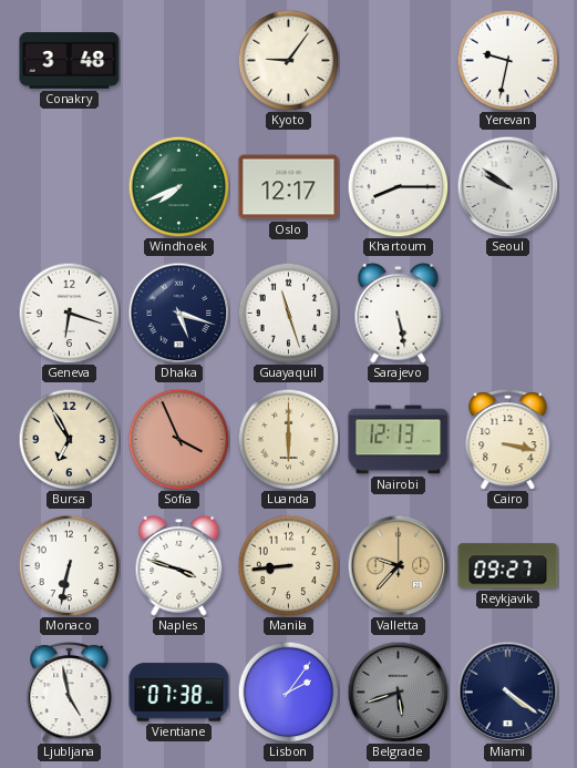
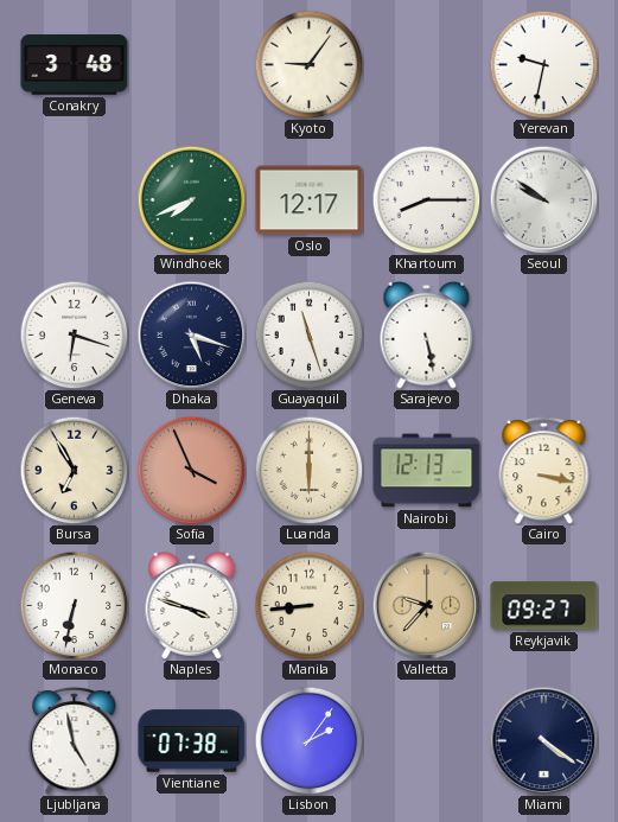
Belgrade: 5:42 -> none (398, 692)
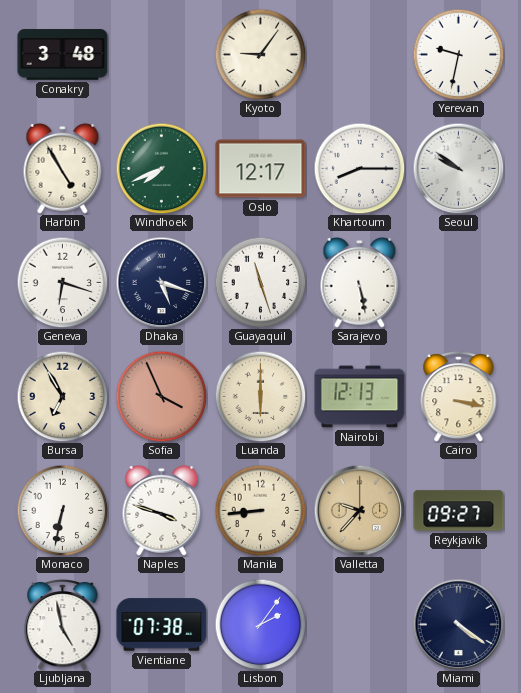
Harbin: none -> 4:55 (63, 168)
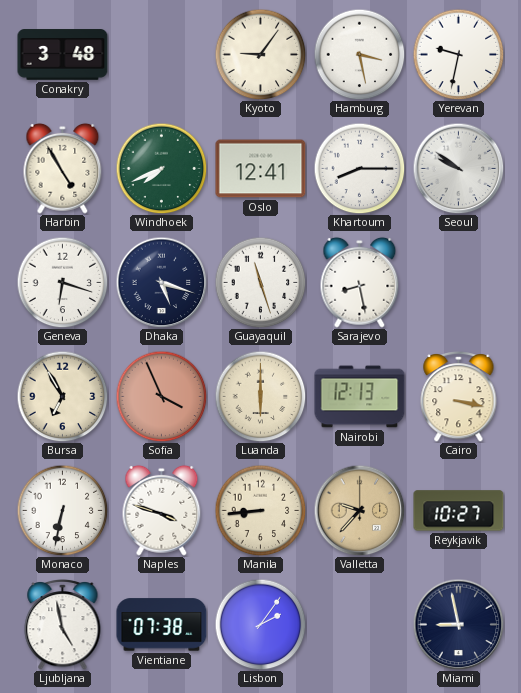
Hamburg: none -> 3:28 (359, 54)
Oslo: 12:17 -> 12:41 (261, 169)
Sarajevo: 5:28 -> 8:28 (360, 282)
Reykjavik: 09:27 -> 10:27 (459, 511)
Miami: 4:21 -> 8:58 (458, 624)
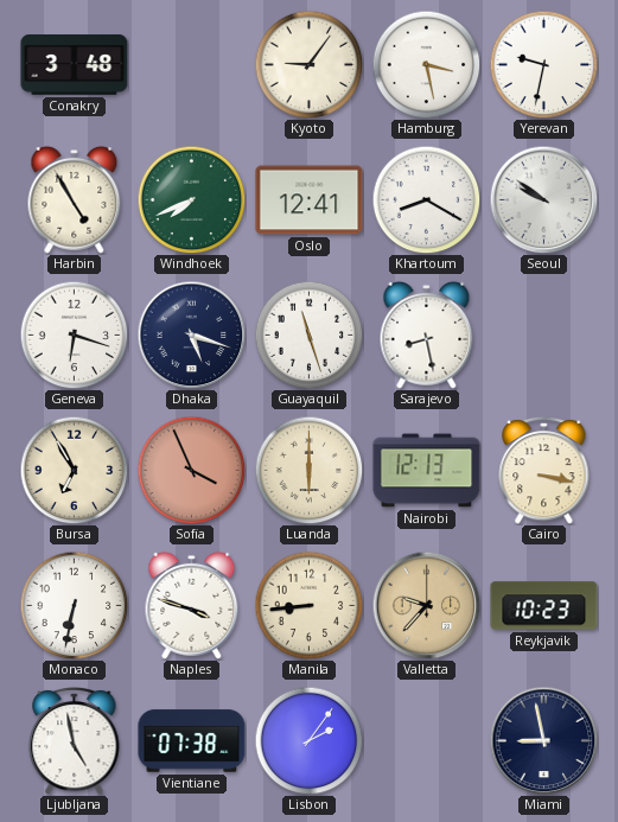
Khartoum: 8:15 -> 8:20 (426, 199)
Reykjavik: 10:27 -> 10:23 (544, 606)
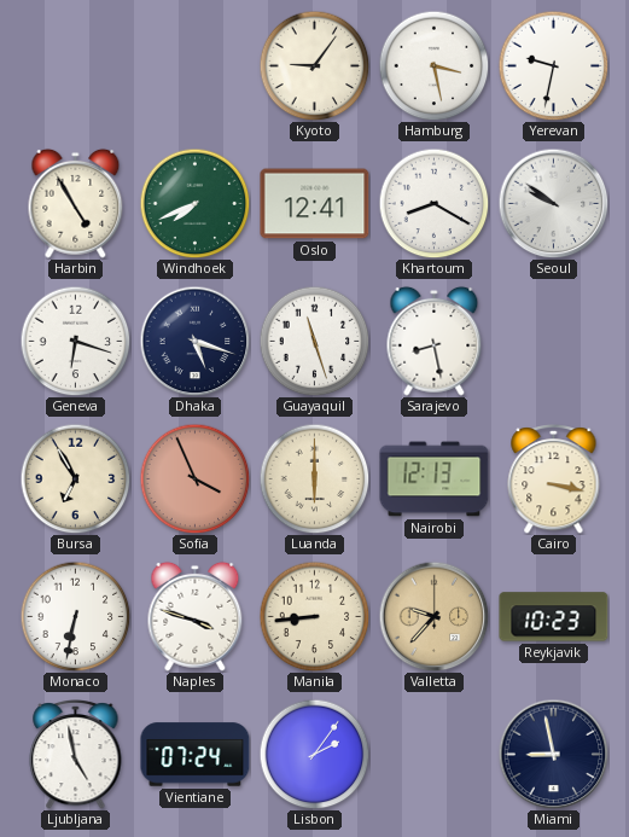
Conakry: 3:48 -> none (75, 65)
Vientiane: 07:38 -> 07:24 (196, 755)
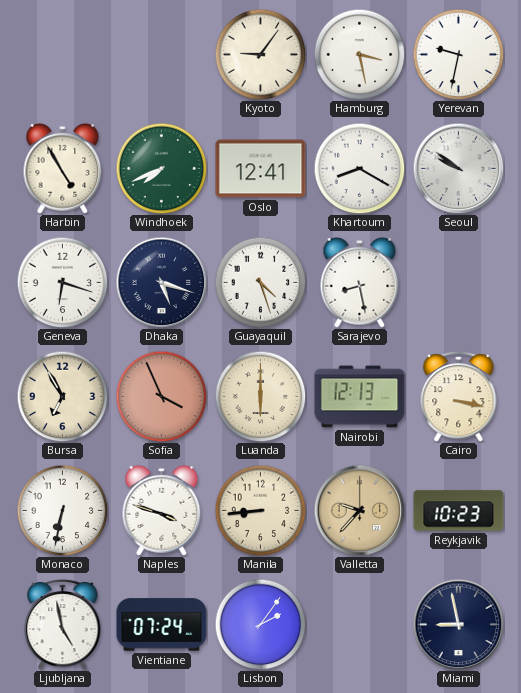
Guayaquil: 11:27 -> 4:27 (260, 282)
